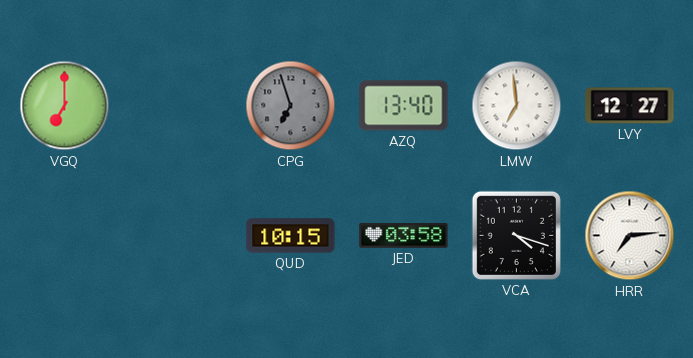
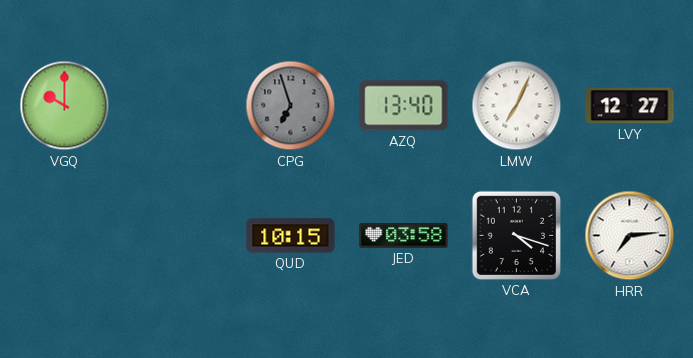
VGQ: 7:00 -> 10:00 (65, 106)
LMW: 6:59 -> 7:04 (517, 106)
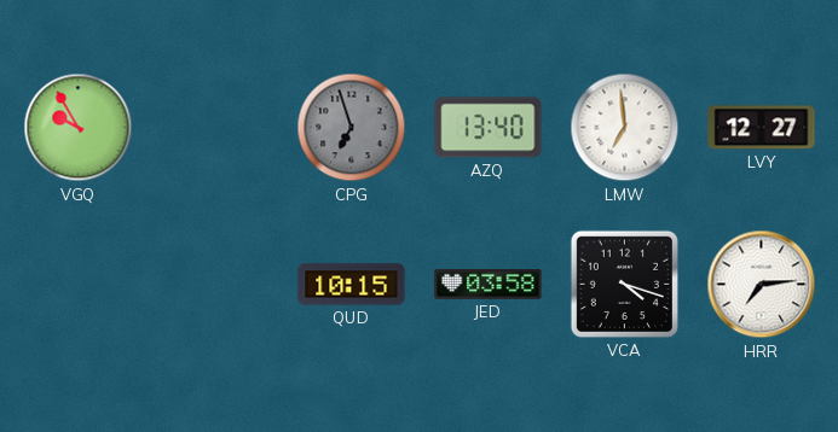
VGQ: 10:00 -> 9:55 (79, 128)
LMW: 7:04 -> 6:59 (625, 128)
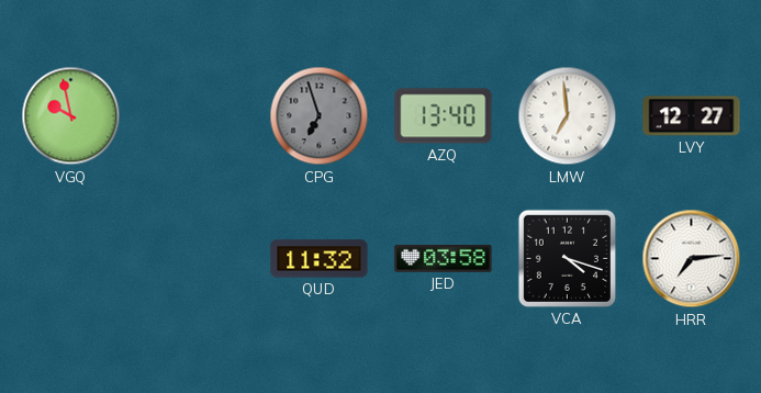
VGQ: 9:55 -> 9:58 (71, 116)
QUD: 10:15 -> 11:32 (320, 259)
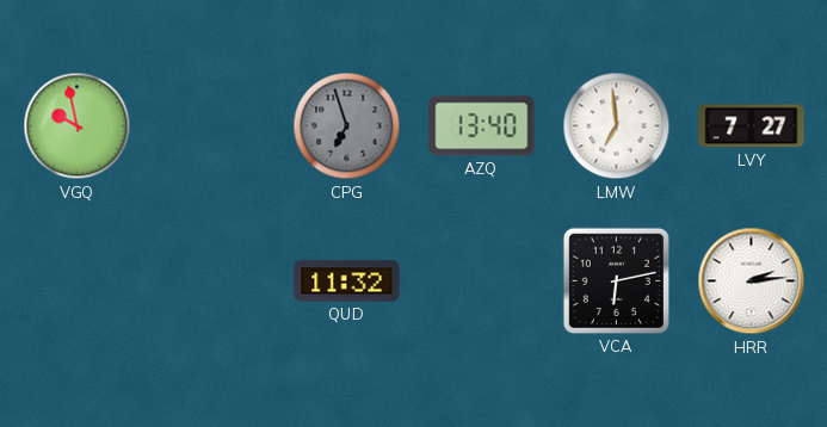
LVY: 12:27 -> 7:27 (752, 126)
JED: 03:58 -> none (444, 259)
VCA: 4:18 -> 6:13 (616, 280)
HRR: 7:14 -> 2:14 (752, 281)
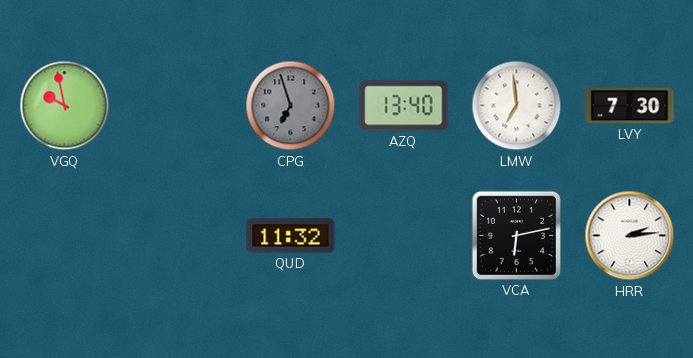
LVY: 7:27 -> 7:30 (630, 106)
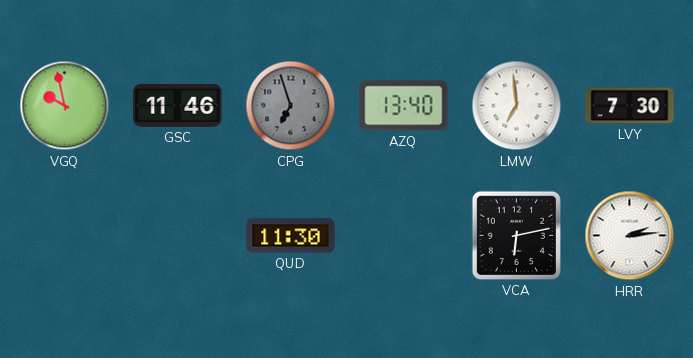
GSC: none -> 11:46 (178, 105)
QUD: 11:32 -> 11:30 (291, 236)
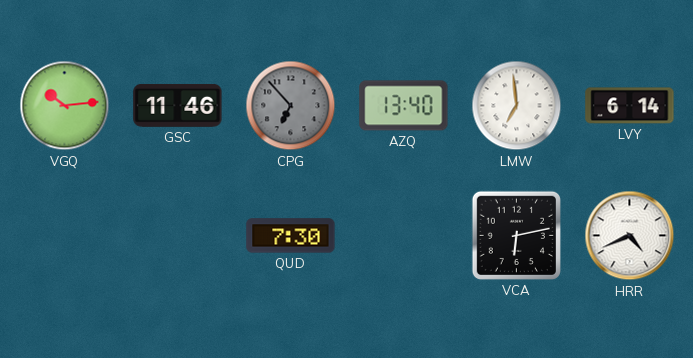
VGQ: 9:58 -> 10:14 (65, 106)
CPG: 6:57 -> 6:53 (291, 106)
LVY: 7:30 -> 6:14 (630, 106)
QUD: 11:30 -> 7:30 (291, 236)
HRR: 2:14 -> 4:41 (630, 236)
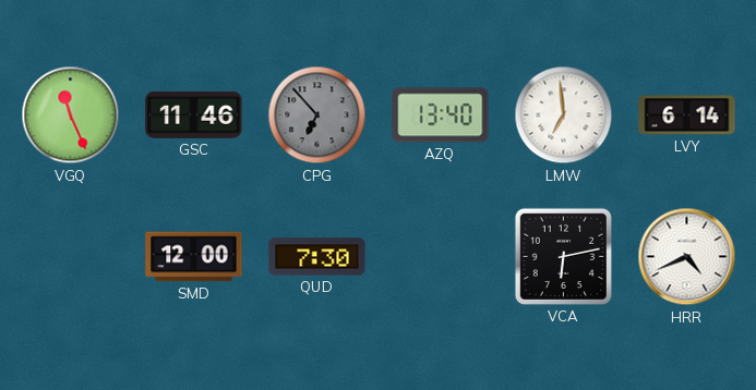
VGQ: 10:14 -> 11:26 (71, 115)
SMD: none -> 12:00 (194, 257)
